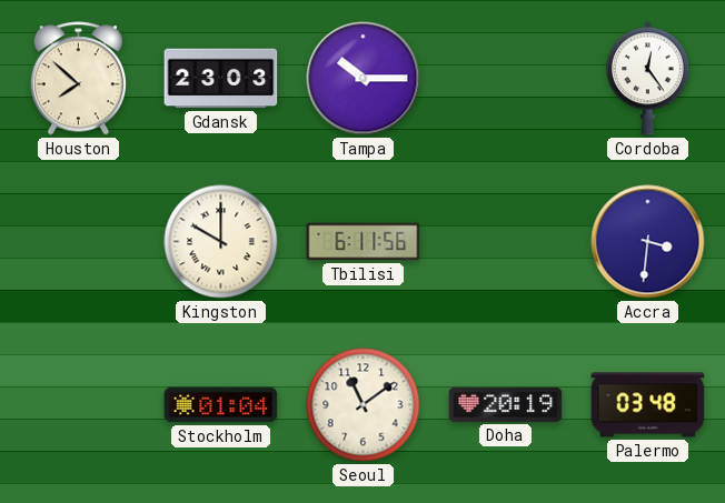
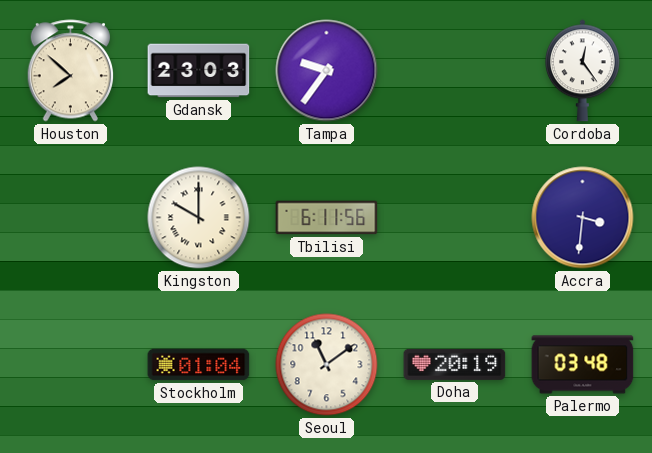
Tampa: 10:15 -> 9:36 (327, 71)
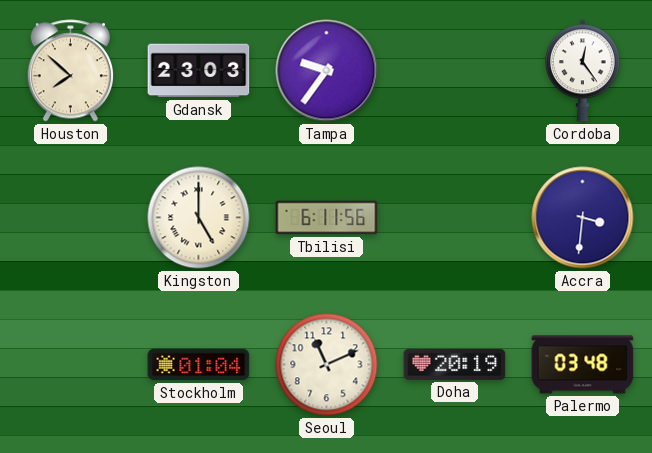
Kingston: 10:00 -> 5:00 (199, 218)
Seoul: 11:09 -> 11:11 (327, 365)
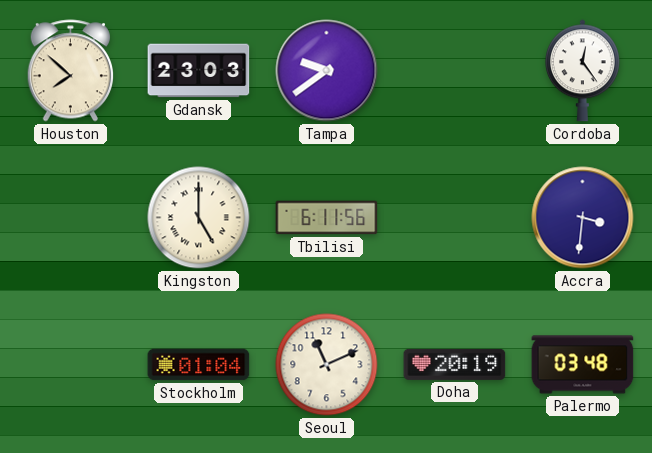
Tampa: 9:36 -> 9:39 (327, 71)
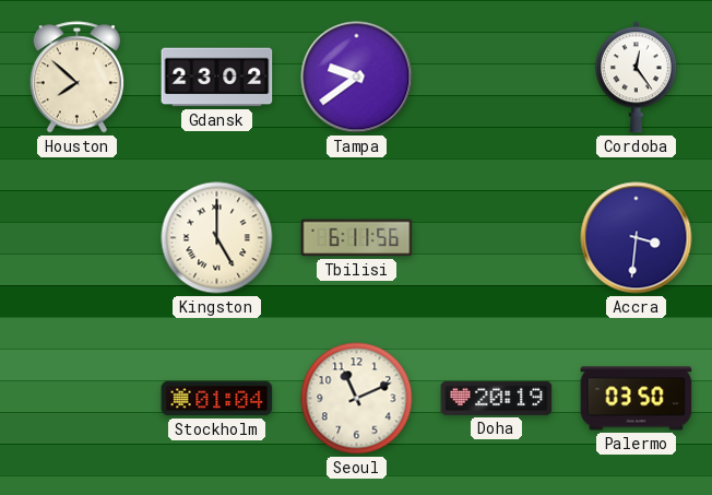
Gdansk: 23:03 -> 23:02 (217, 78)
Palermo: 03:48 -> 03:50 (637, 399)
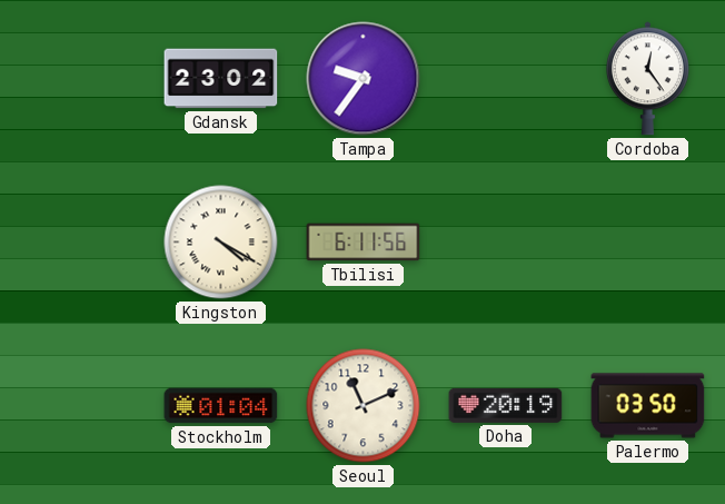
Houston: 7:52 -> none (76, 78)
Tampa: 9:39 -> 9:36 (364, 79)
Kingston: 5:00 -> 4:20 (221, 243)
Accra: 3:31 -> none (637, 238)
